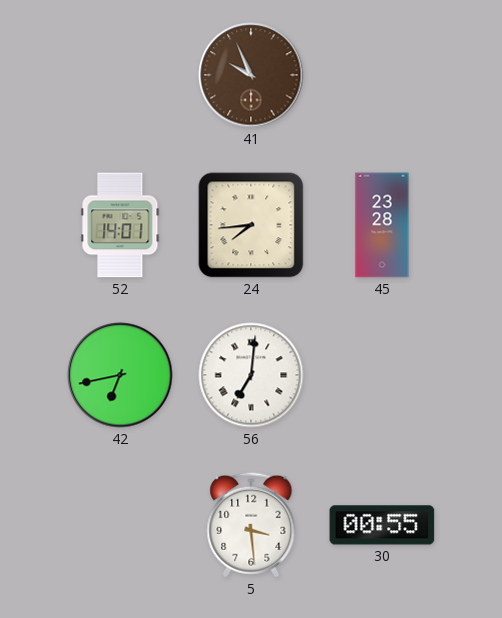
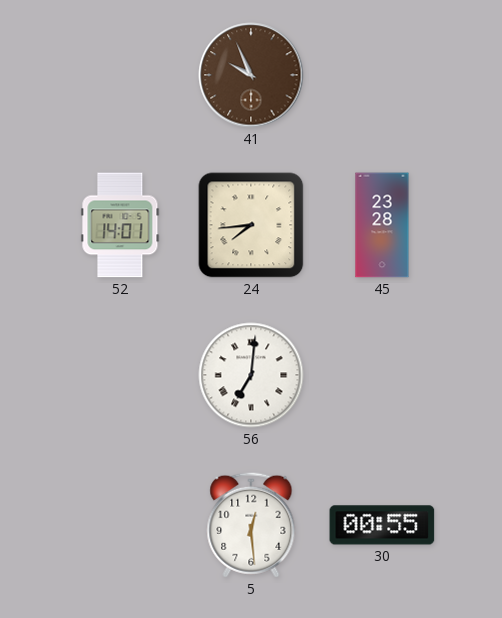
42: 6:43 -> none (120, 375)
5: 3:29 -> 12:29 (251, 525)
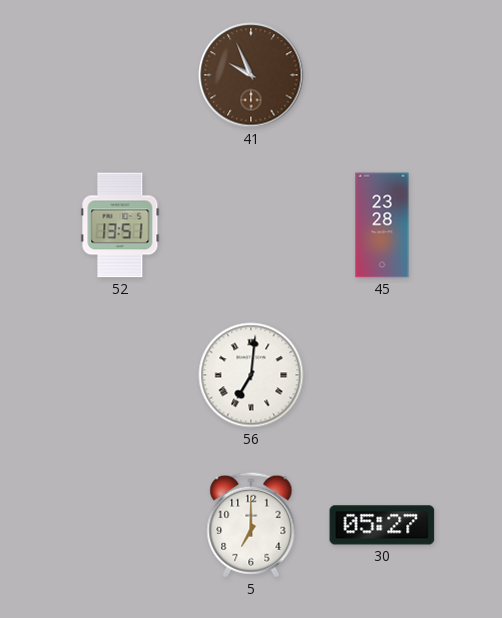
52: 14:01 -> 13:51 (120, 225)
24: 7:44 -> none (251, 225)
5: 12:29 -> 7:00 (251, 525)
30: 00:55 -> 05:27 (382, 525)
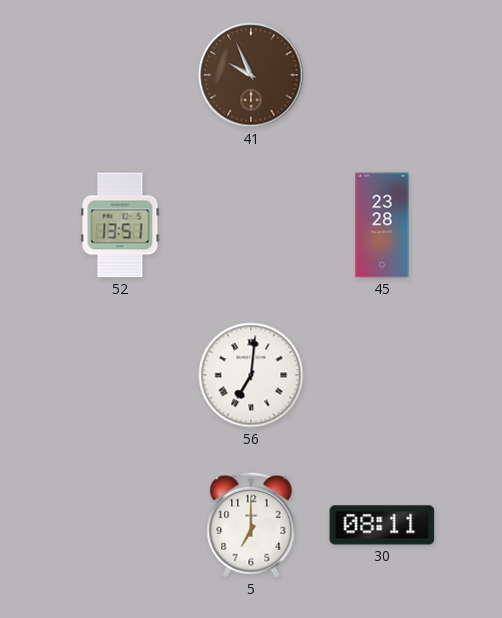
30: 05:27 -> 08:11 (382, 525)
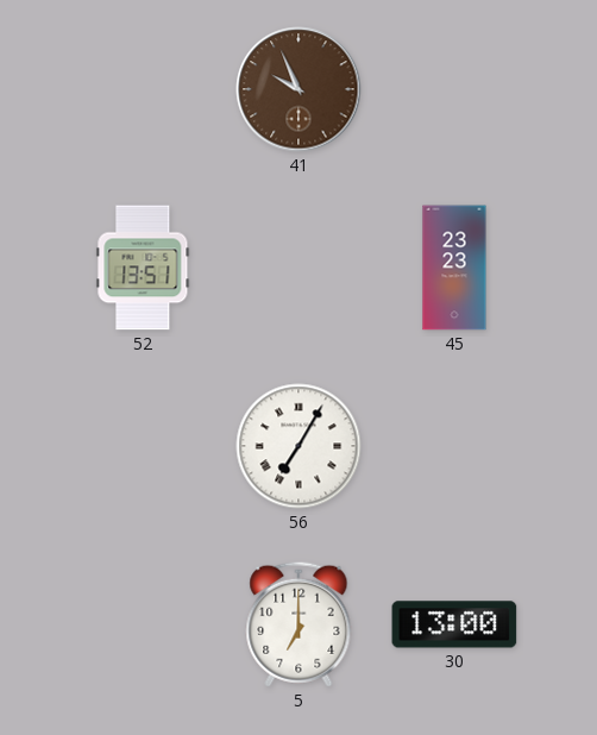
45: 23:28 -> 23:23 (454, 268)
56: 7:01 -> 7:05 (298, 446)
30: 08:11 -> 13:00 (454, 624)
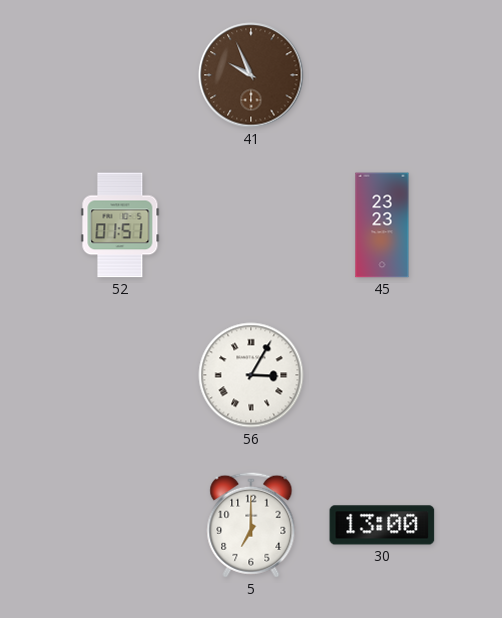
52: 13:51 -> 01:51 (120, 225)
56: 7:05 -> 3:05 (251, 375)
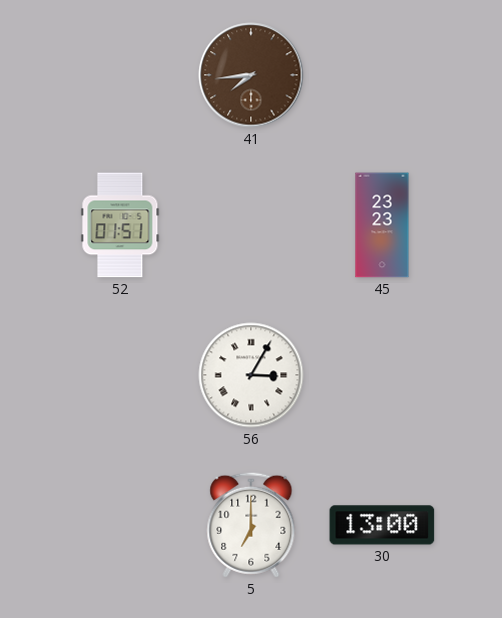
41: 9:56 -> 7:44 (251, 75)
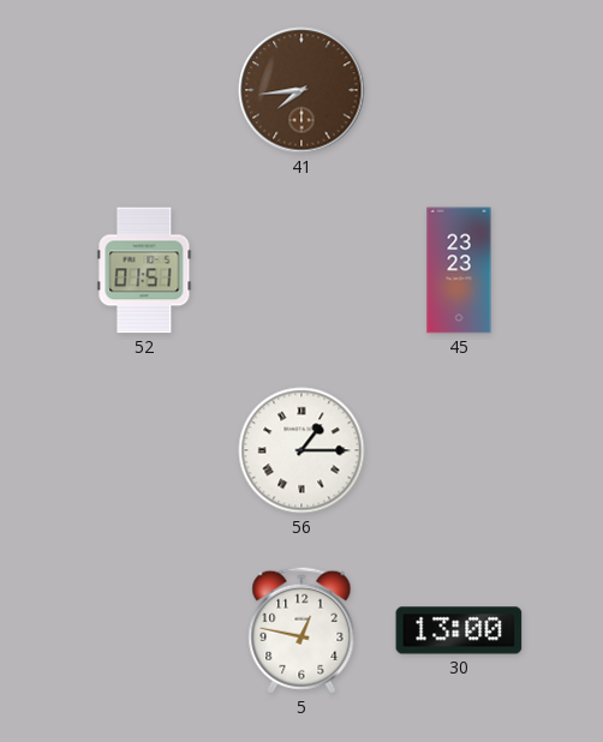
56: 3:05 -> 1:15 (301, 450)
5: 7:00 -> 12:47 (301, 630)
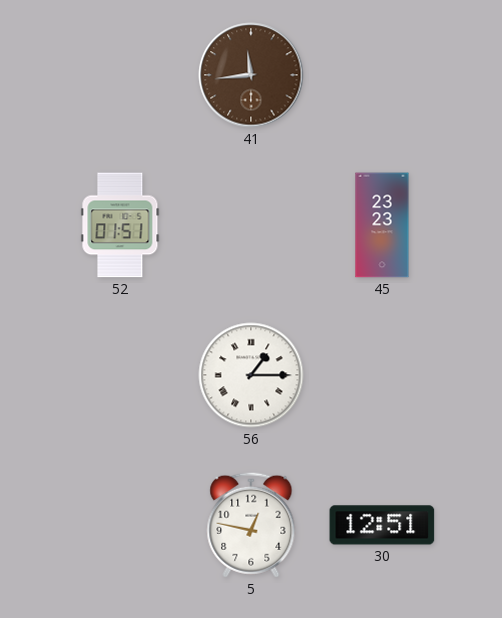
41: 7:44 -> 11:44 (251, 75)
30: 13:00 -> 12:51 (382, 525)
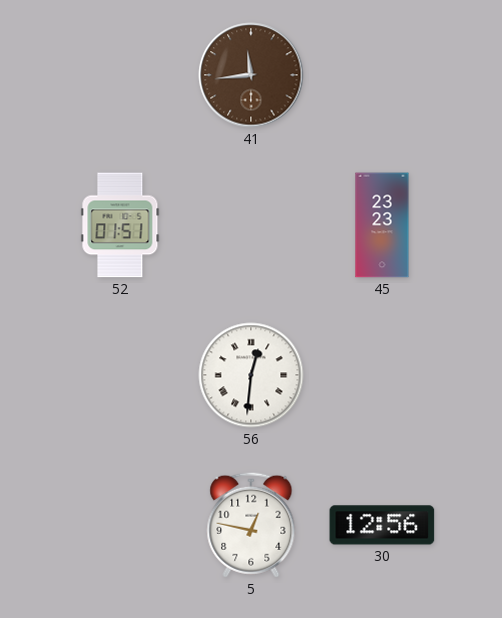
56: 1:15 -> 12:31 (251, 375)
30: 12:51 -> 12:56 (382, 525)
